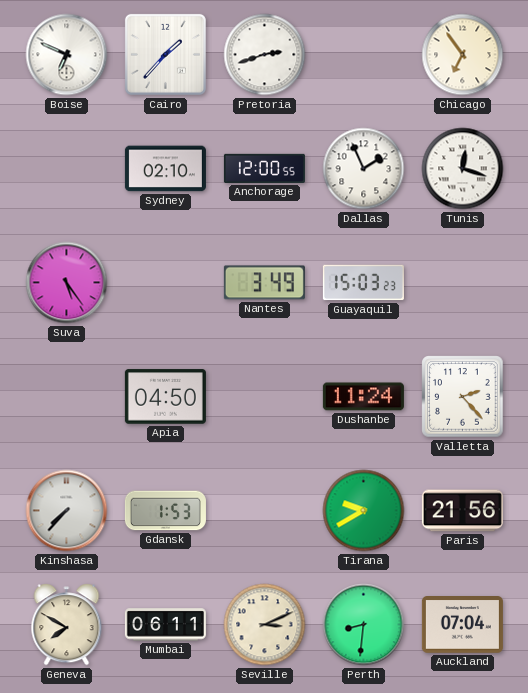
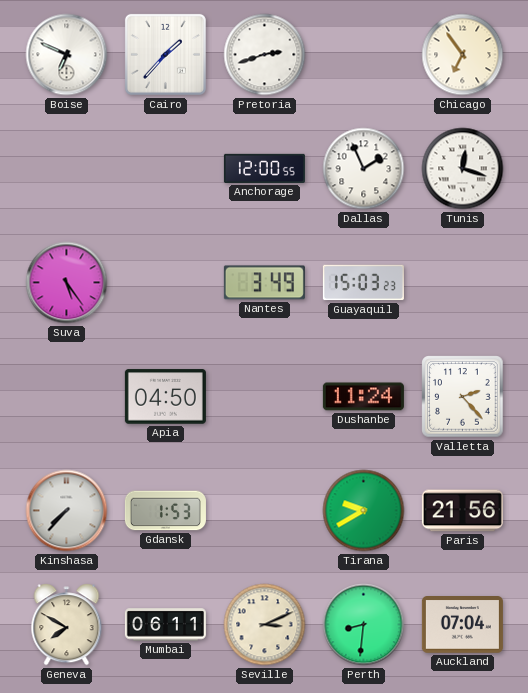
Sydney: 02:10 -> none (165, 169)
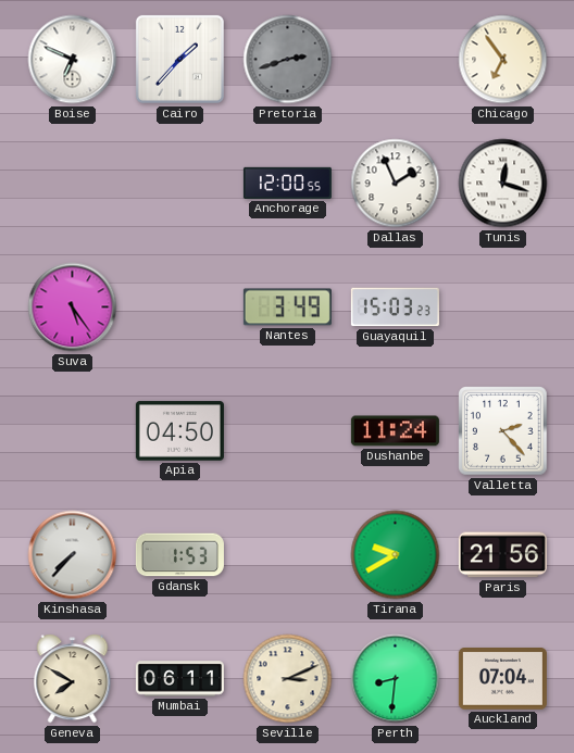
Pretoria dial: white -> grey (288, 60)
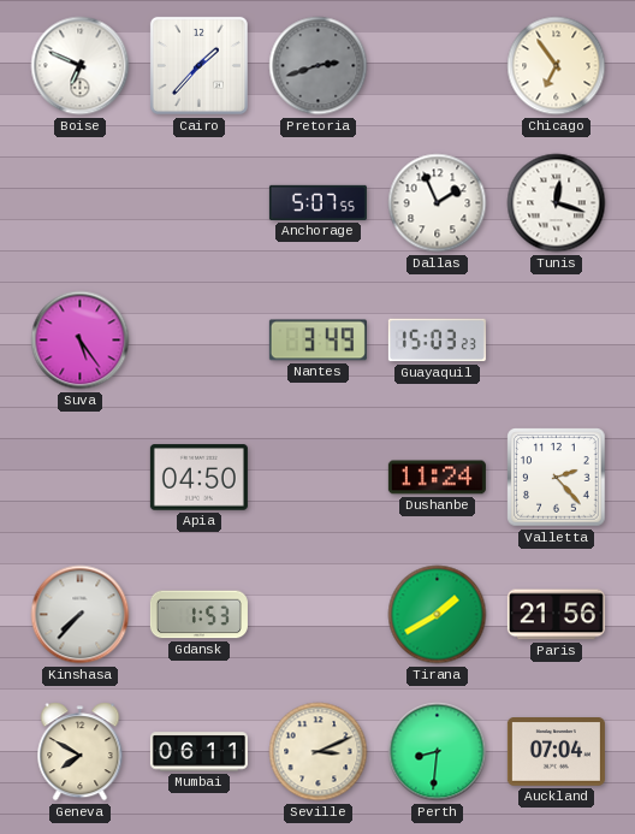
Anchorage: 12:00 -> 5:07 (317, 202)
Tirana: 9:40 -> 1:40 (438, 615)
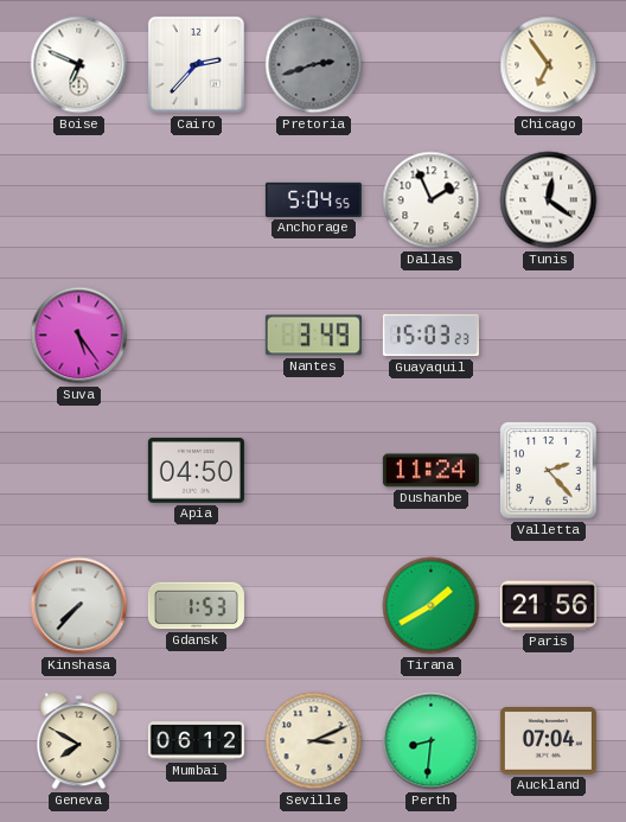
Cairo: 1:37 -> 2:37 (196, 64)
Anchorage: 5:07 -> 5:04 (313, 199)
Tunis: 12:18 -> 12:21 (549, 200)
Mumbai: 06:11 -> 06:12 (196, 741)
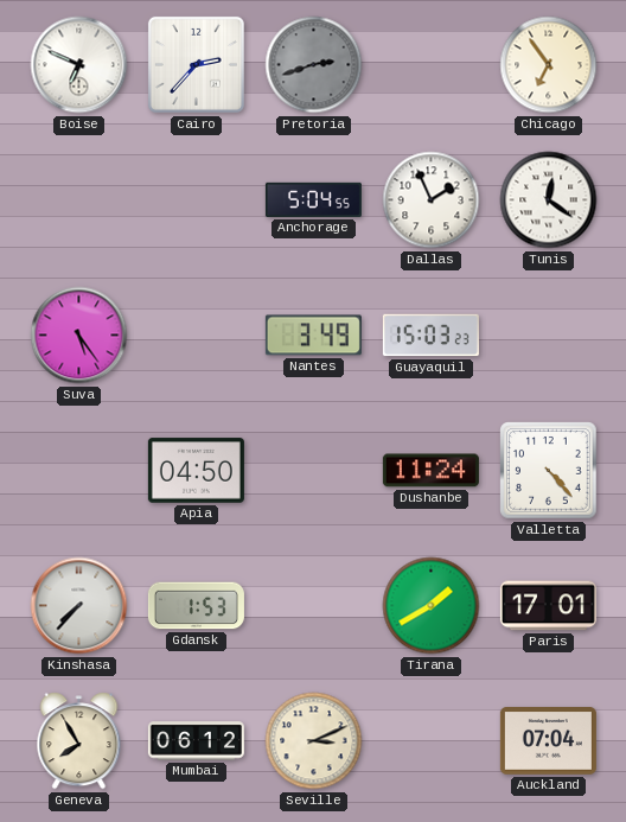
Valletta: 2:23 -> 4:23 (549, 471)
Paris: 21:56 -> 17:01 (548, 606)
Geneva: 7:50 -> 7:55 (79, 741)
Perth: 8:31 -> none (432, 741)
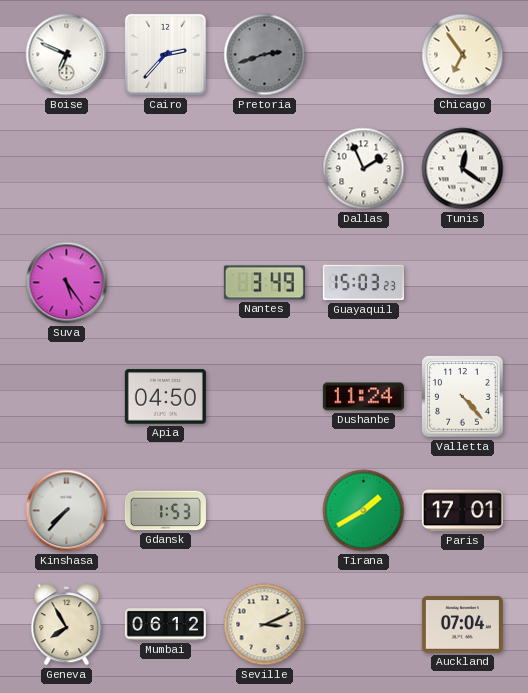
Anchorage: 5:04 -> none (313, 199)
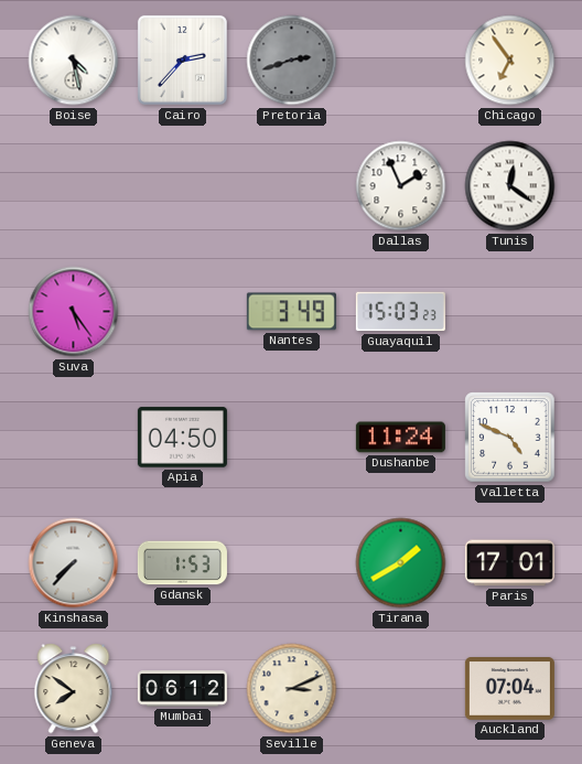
Boise: 6:49 -> 4:28 (74, 61)
Valletta: 4:23 -> 4:49 (510, 438)
Geneva: 7:55 -> 7:51 (74, 689)
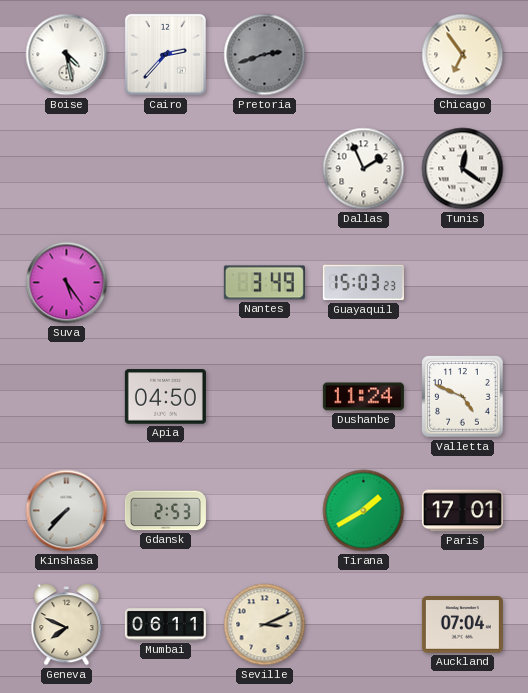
Gdansk: 1:53 -> 2:53 (165, 511)
Geneva: 7:51 -> 7:49 (67, 625)
Mumbai: 06:12 -> 06:11 (165, 625)
